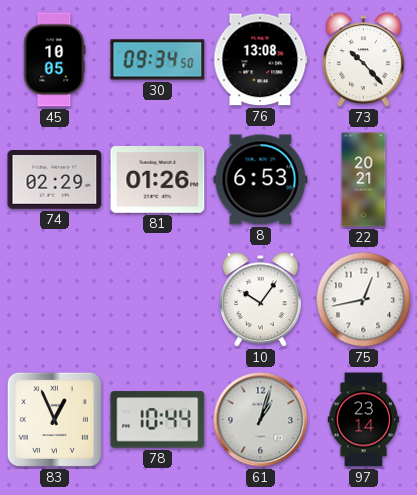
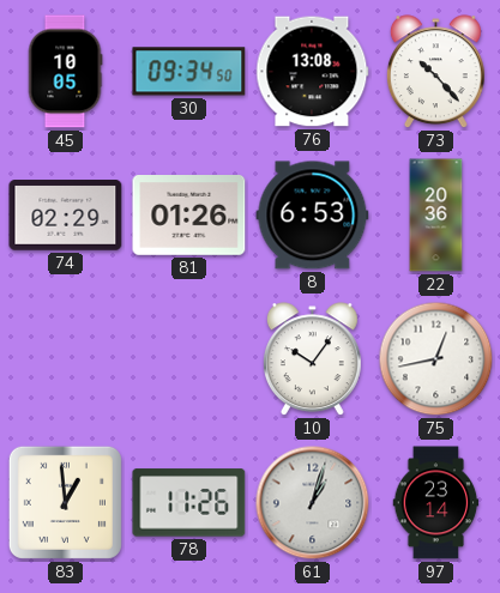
22: 20:21 -> 20:36 (436, 216)
83: 12:56 -> 12:59 (65, 502)
78: 10:44 -> 11:26 (189, 503)
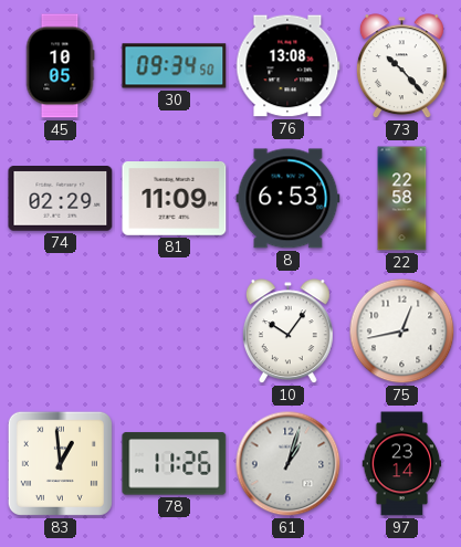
81: 01:26 -> 11:09 (175, 199)
22: 20:36 -> 22:58 (402, 199)
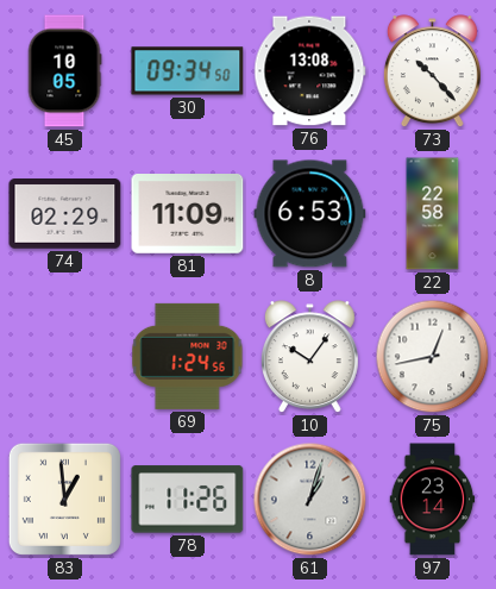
69: none -> 1:24 (188, 356)
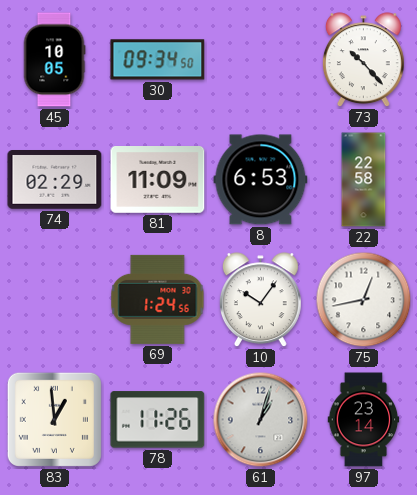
76: 13:08 -> none (310, 71)
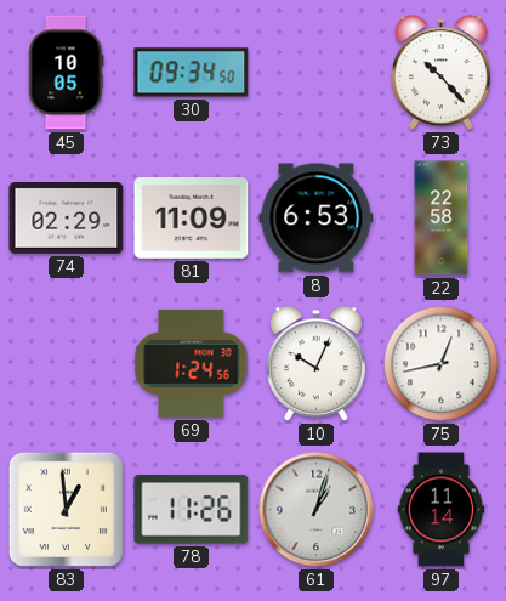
10: 10:06 -> 10:04 (315, 364)
97: 23:14 -> 11:14 (442, 510)
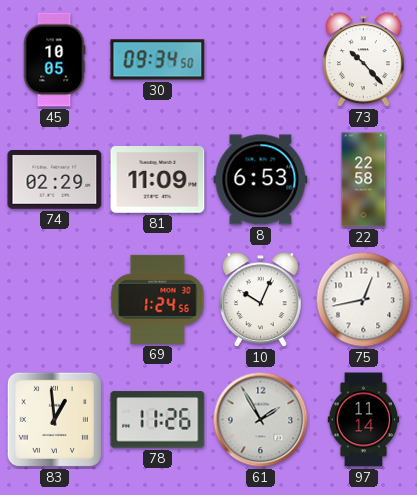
61: 1:03 -> 1:55 (261, 420)
